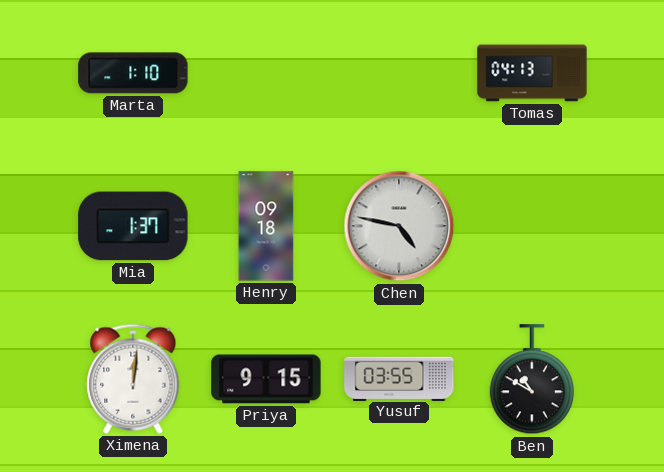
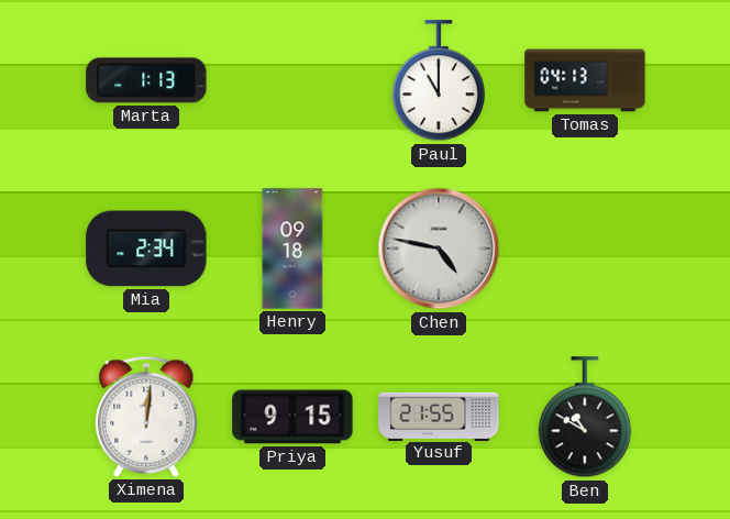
Marta: 1:10 -> 1:13 (146, 80)
Paul: none -> 11:00 (439, 81)
Mia: 1:37 -> 2:34 (146, 249)
Yusuf: 03:55 -> 21:55 (439, 416)
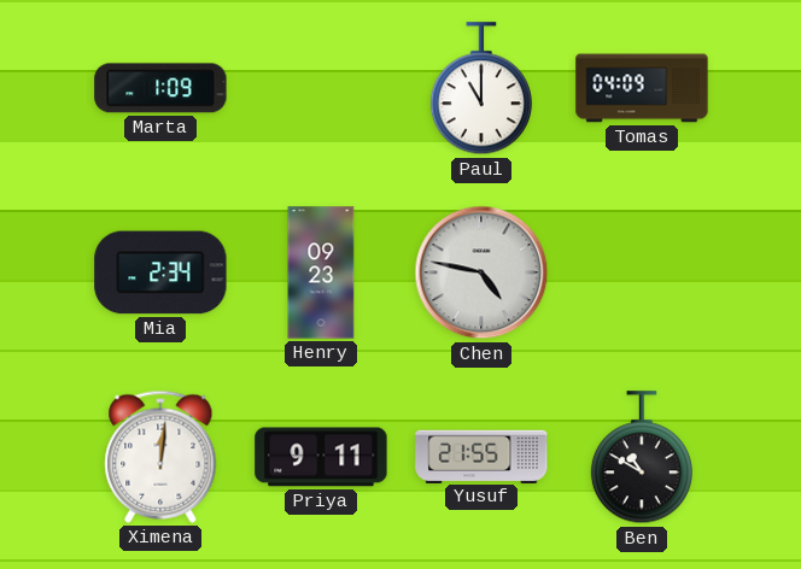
Marta: 1:13 -> 1:09 (160, 88)
Tomas: 04:13 -> 04:09 (642, 88)
Henry: 09:18 -> 09:23 (321, 272)
Priya: 9:15 -> 9:11 (321, 457)
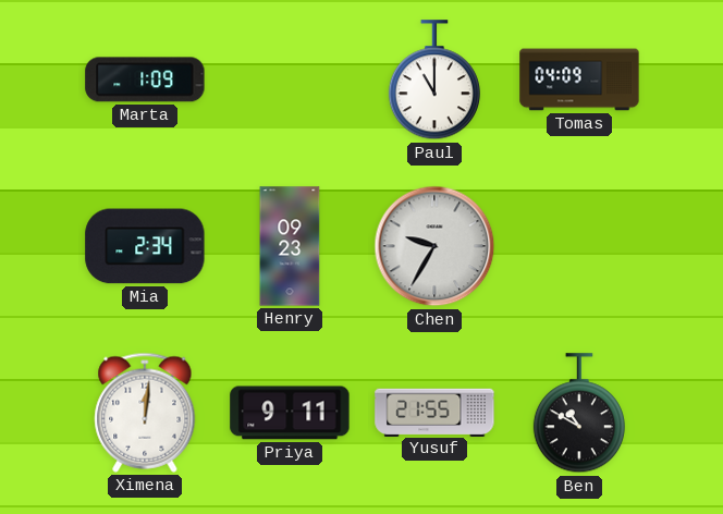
Chen: 4:47 -> 9:35 (434, 246)
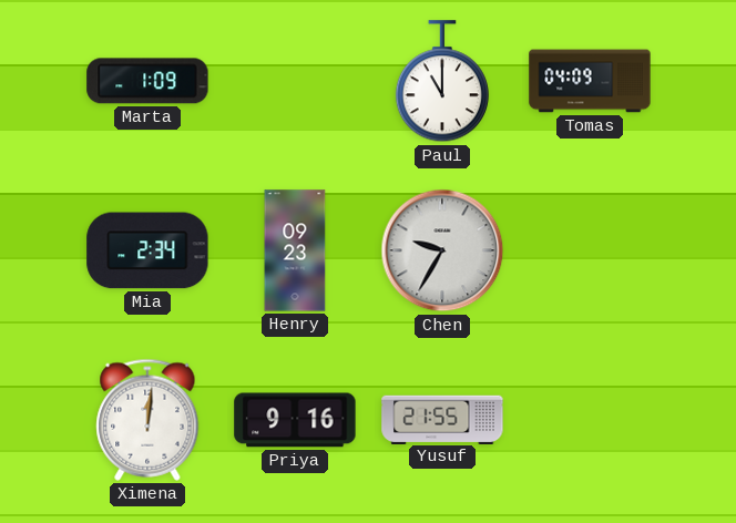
Priya: 9:11 -> 9:16 (295, 420)
Ben: 10:50 -> none (579, 414)
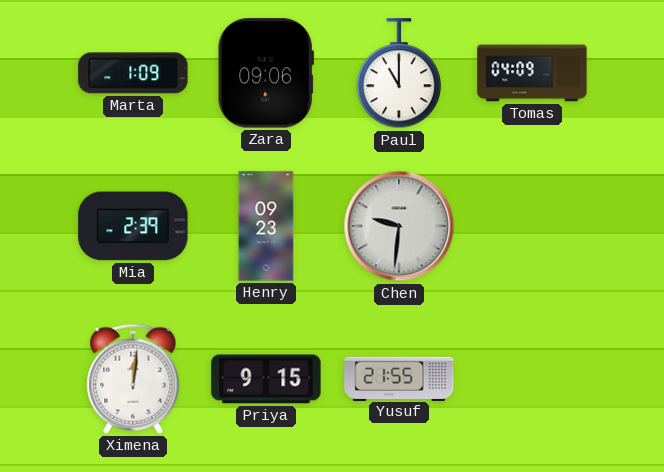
Zara: none -> 09:06 (266, 73)
Mia: 2:34 -> 2:39 (133, 226)
Chen: 9:35 -> 9:31 (399, 226)
Priya: 9:16 -> 9:15 (266, 379)
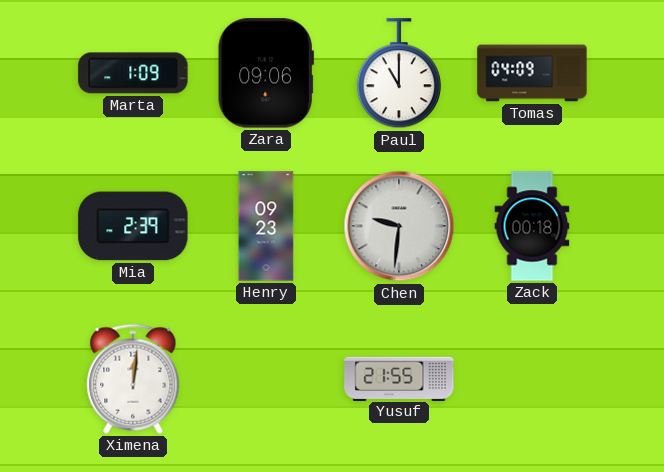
Zack: none -> 00:18 (532, 226)
Priya: 9:15 -> none (266, 379)
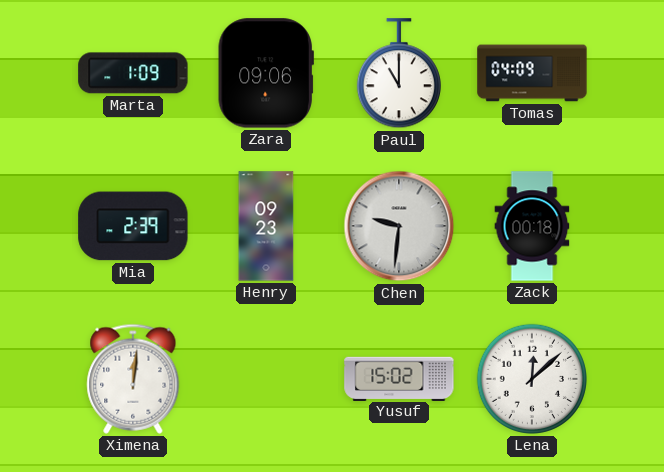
Yusuf: 21:55 -> 15:02 (399, 378)
Lena: none -> 12:08 (532, 379)
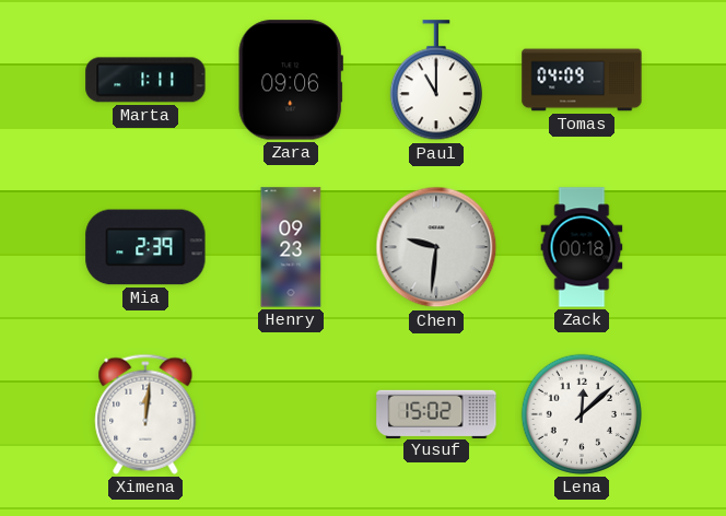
Marta: 1:09 -> 1:11 (145, 80)
